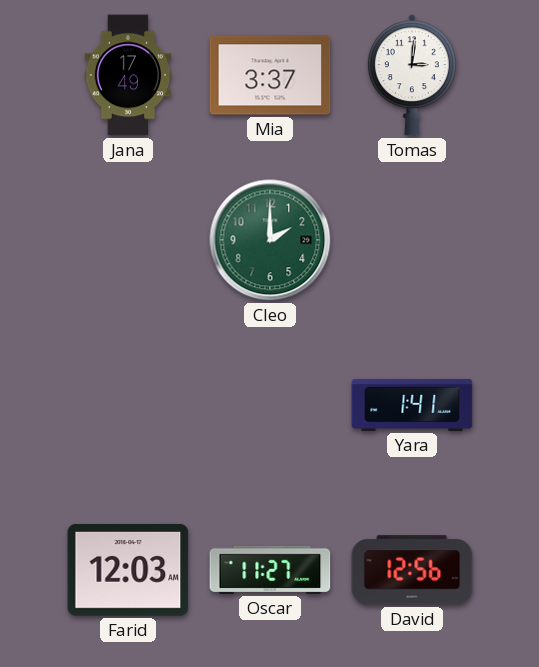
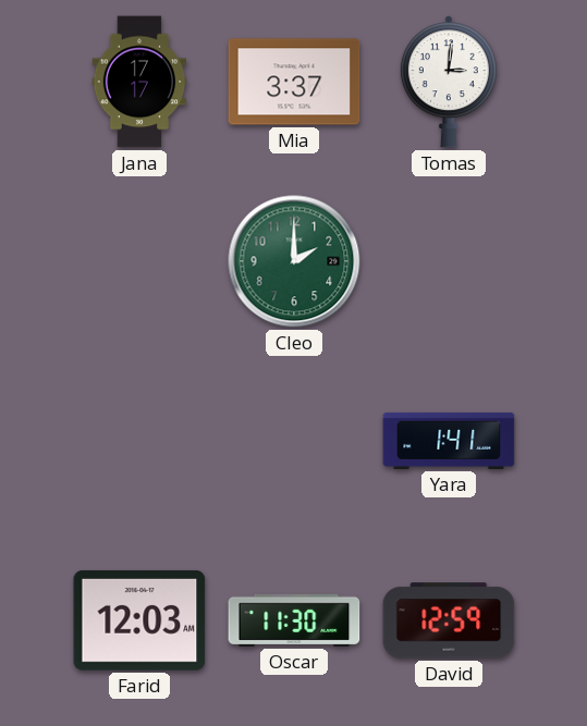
Jana: 17:49 -> 17:17 (139, 82)
Oscar: 11:27 -> 11:30 (294, 620)
David: 12:56 -> 12:59 (449, 620)
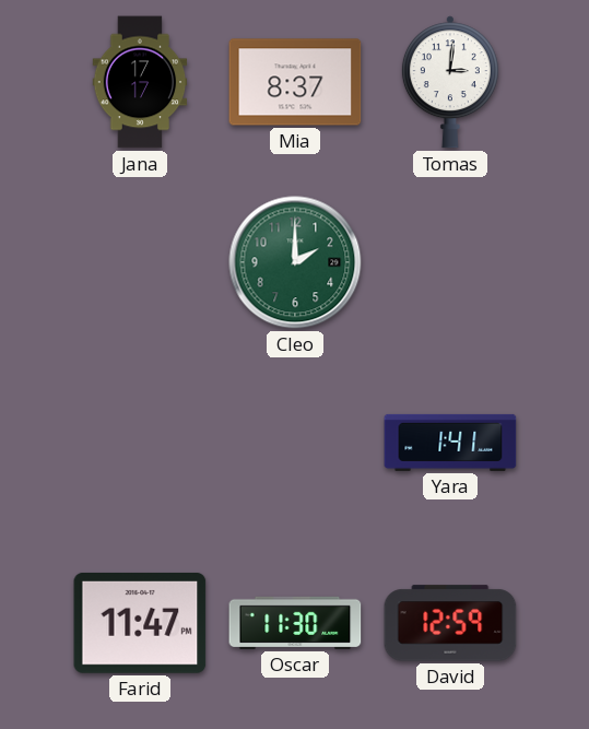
Mia: 3:37 -> 8:37 (295, 82)
Farid: 12:03 -> 11:47 (140, 623)
